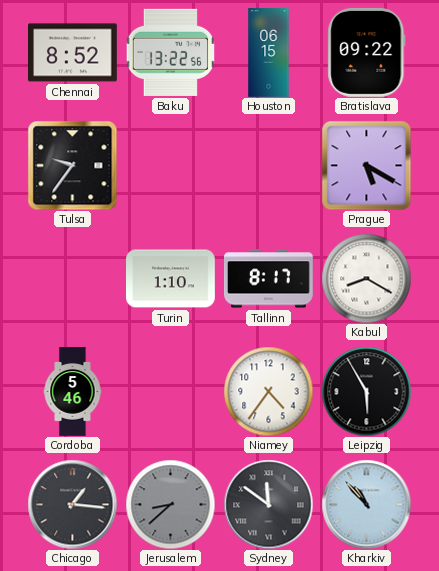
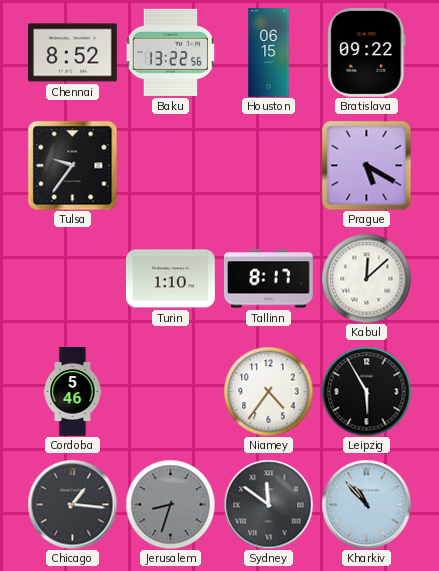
Kabul: 8:20 -> 12:08 (366, 278)
Jerusalem: 8:38 -> 8:33 (170, 504)
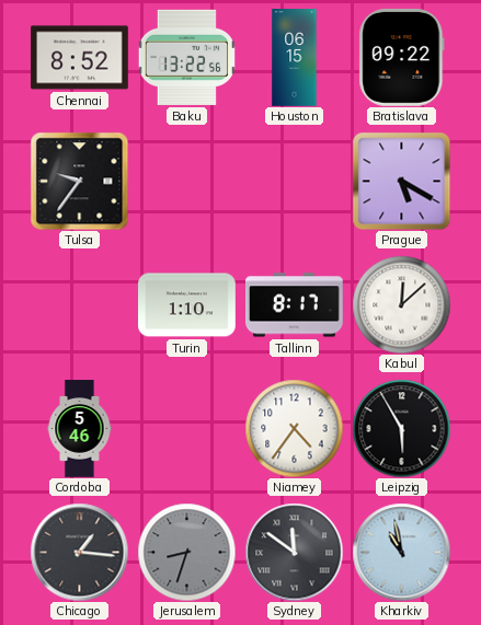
Kharkiv: 10:53 -> 10:58 (401, 552)
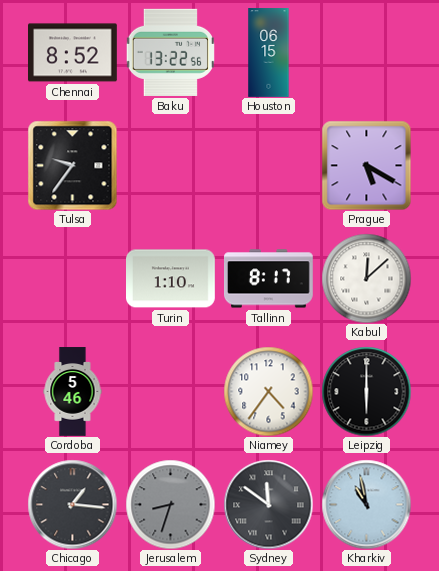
Bratislava: 09:22 -> none (402, 57)
Leipzig: 5:55 -> 6:00 (366, 391)
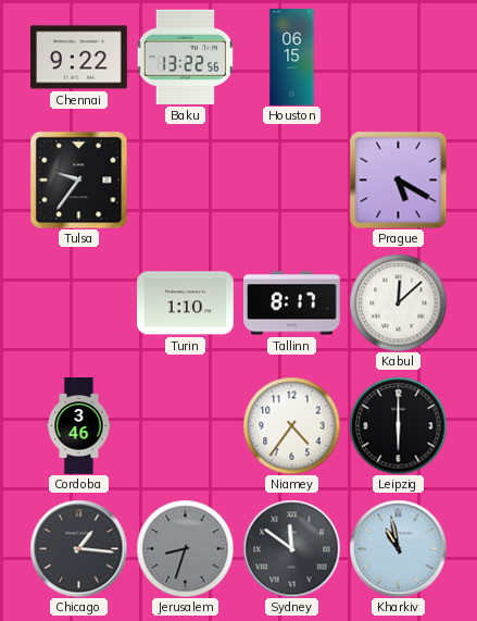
Chennai: 8:52 -> 9:22 (79, 58)
Cordoba: 5:46 -> 3:46 (79, 426)
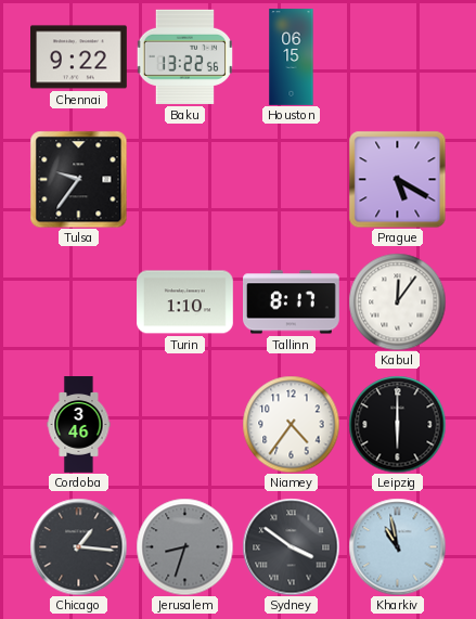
Kabul: 12:08 -> 12:06 (397, 301)
Sydney: 11:51 -> 3:51 (291, 546)
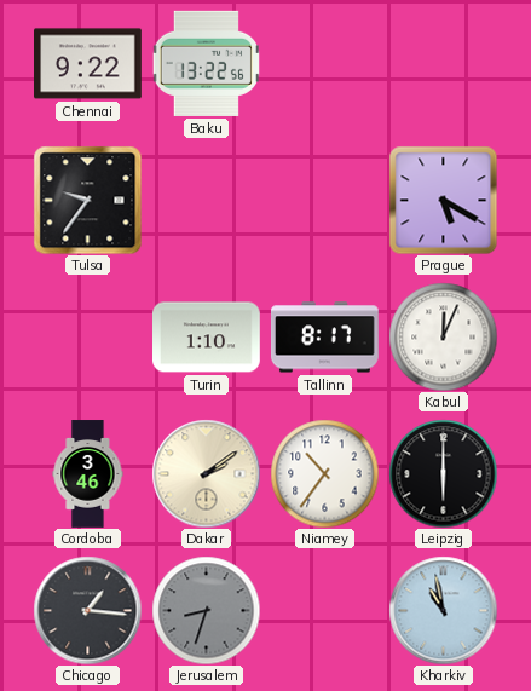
Houston: 06:15 -> none (292, 57)
Kabul: 12:06 -> 12:04 (443, 336)
Dakar: none -> 2:09 (206, 473)
Niamey: 4:36 -> 10:36 (324, 473)
Sydney: 3:51 -> none (291, 546)
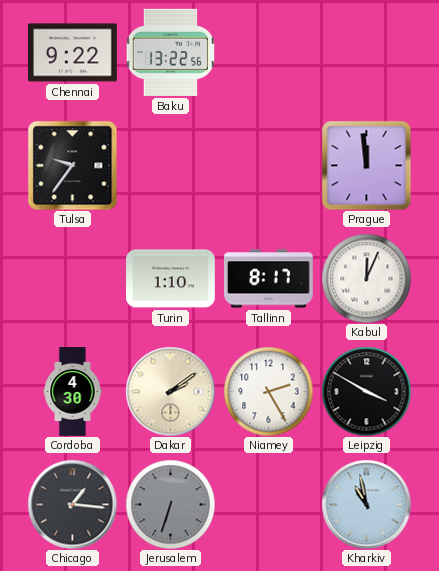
Prague: 5:20 -> 11:59 (366, 165)
Cordoba: 3:46 -> 4:30 (73, 392)
Niamey: 10:36 -> 2:25 (268, 391)
Leipzig: 6:00 -> 3:50 (366, 391)
Jerusalem: 8:33 -> 6:33 (170, 504)
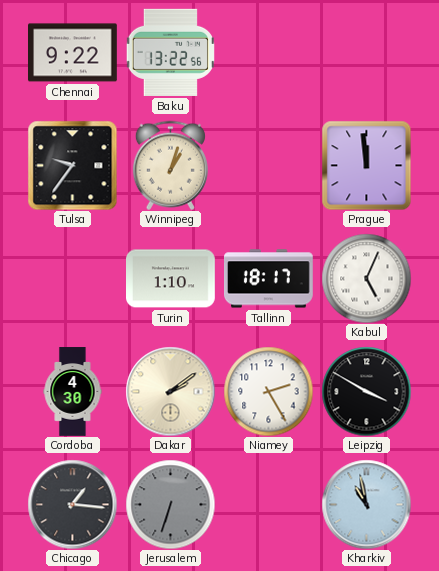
Winnipeg: none -> 1:03 (170, 165)
Tallinn: 8:17 -> 18:17 (269, 279)
Kabul: 12:04 -> 5:04 (366, 278)
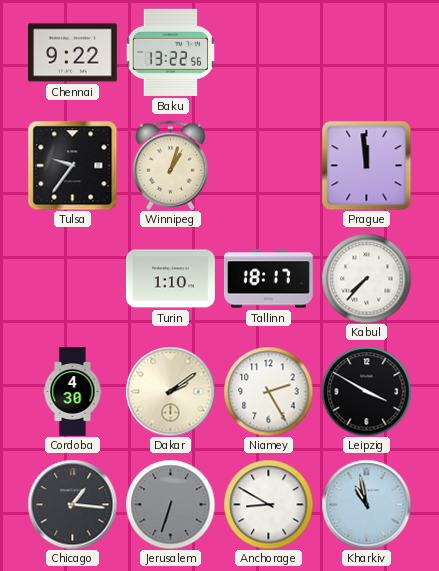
Kabul: 5:04 -> 7:37 (366, 278)
Anchorage: none -> 8:50 (268, 504)
